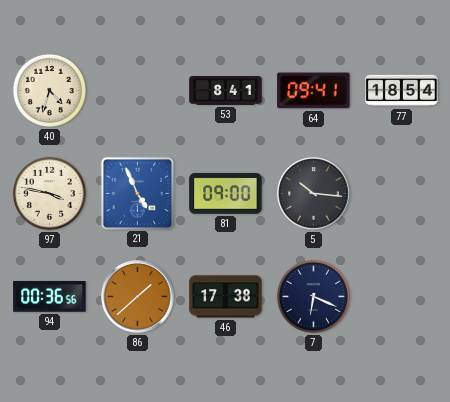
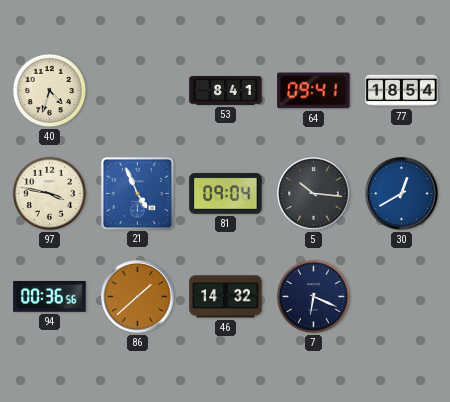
81: 09:00 -> 09:04 (226, 194)
30: none -> 12:40 (402, 194)
46: 17:38 -> 14:32 (226, 297)
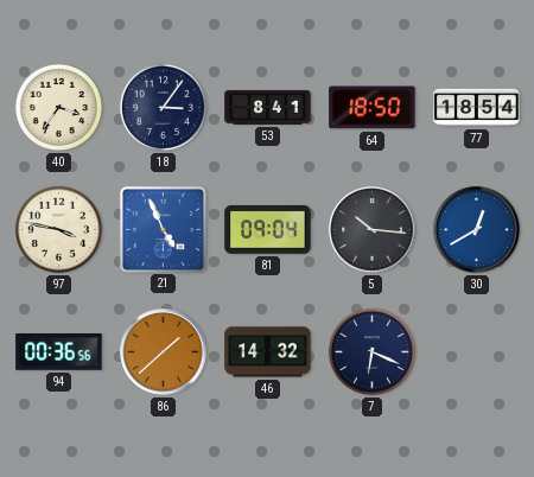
40: 4:33 -> 3:36 (58, 107)
18: none -> 3:06 (163, 107)
64: 09:41 -> 18:50 (373, 108)
